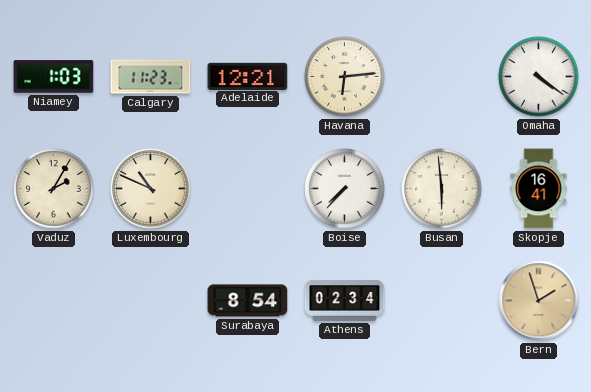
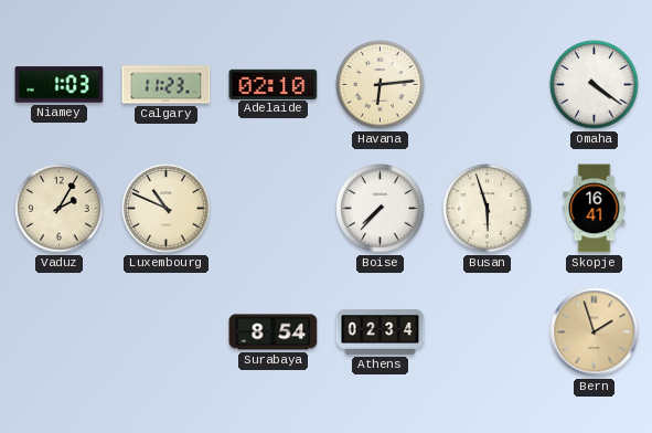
Adelaide: 12:21 -> 02:10 (274, 84)
Busan: 5:59 -> 5:57 (488, 209)
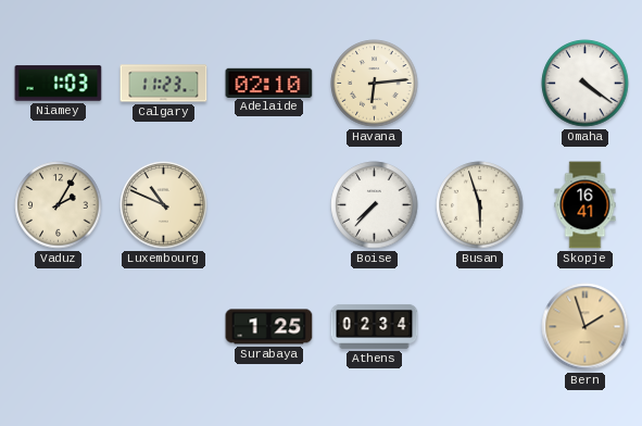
Surabaya: 8:54 -> 1:25 (269, 327)
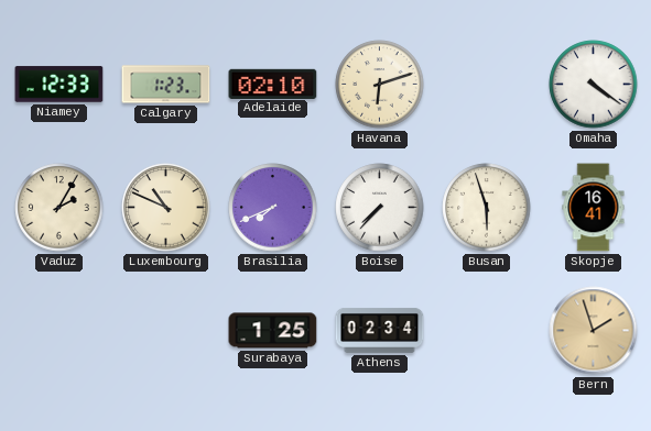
Niamey: 1:03 -> 12:33 (59, 85)
Calgary: 11:23 -> 1:23 (166, 85)
Havana: 6:14 -> 6:12 (380, 85)
Brasilia: none -> 7:41 (273, 208)
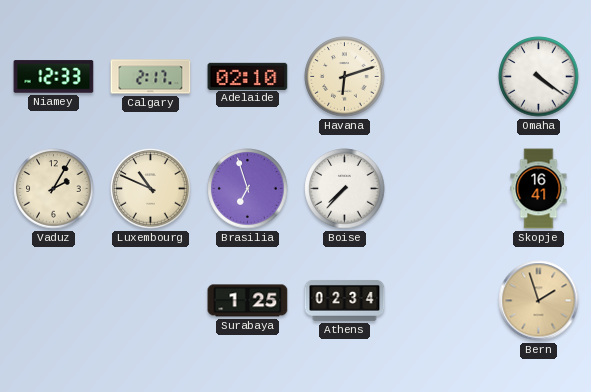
Calgary: 1:23 -> 2:17 (151, 77)
Brasilia: 7:41 -> 6:57 (248, 189)
Busan: 5:57 -> none (487, 208)
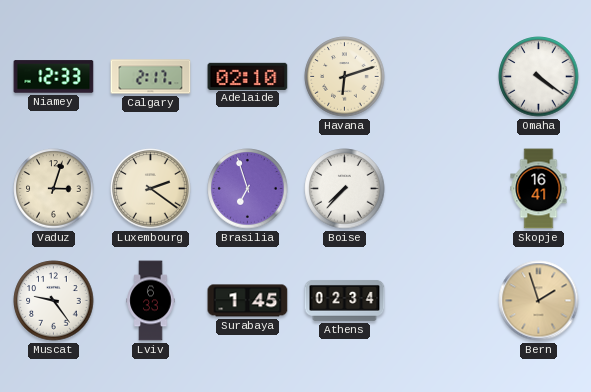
Vaduz: 2:05 -> 3:03 (54, 189)
Luxembourg: 10:49 -> 2:21 (151, 189)
Muscat: none -> 9:24 (54, 301)
Lviv: none -> 6:33 (151, 301)
Surabaya: 1:25 -> 1:45 (248, 301)
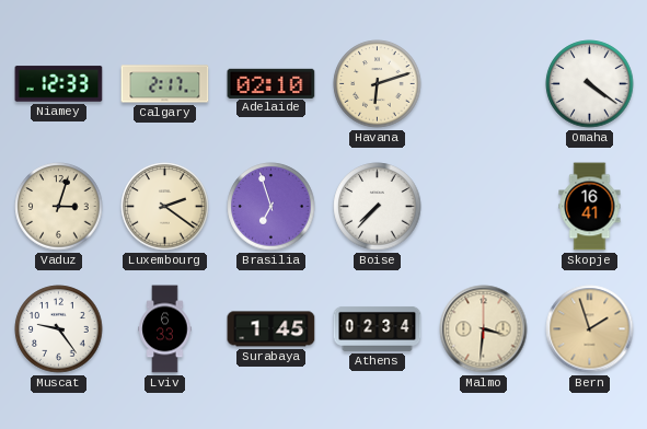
Malmo: none -> 3:31 (484, 329)
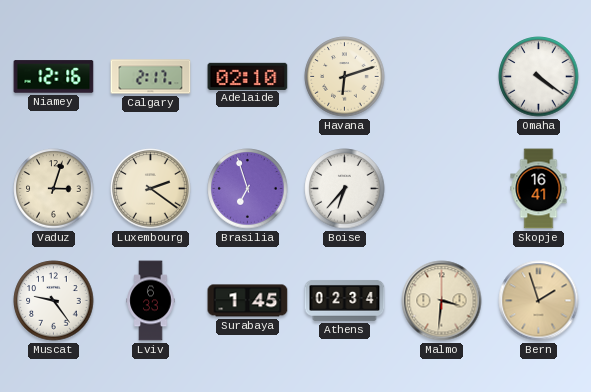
Niamey: 12:33 -> 12:16 (54, 77)
Boise: 7:37 -> 6:37 (345, 189)
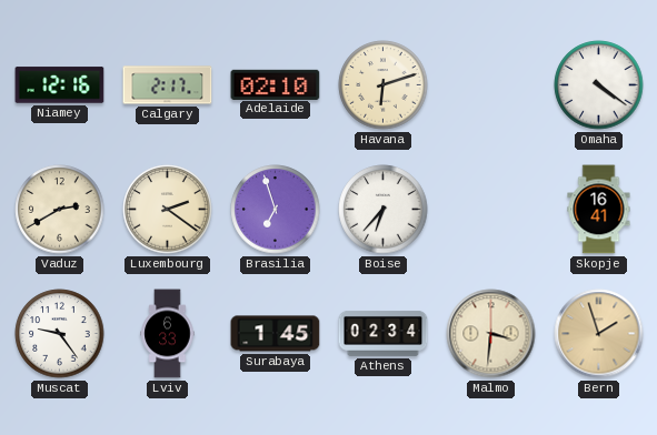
Vaduz: 3:03 -> 2:40 (60, 210)
